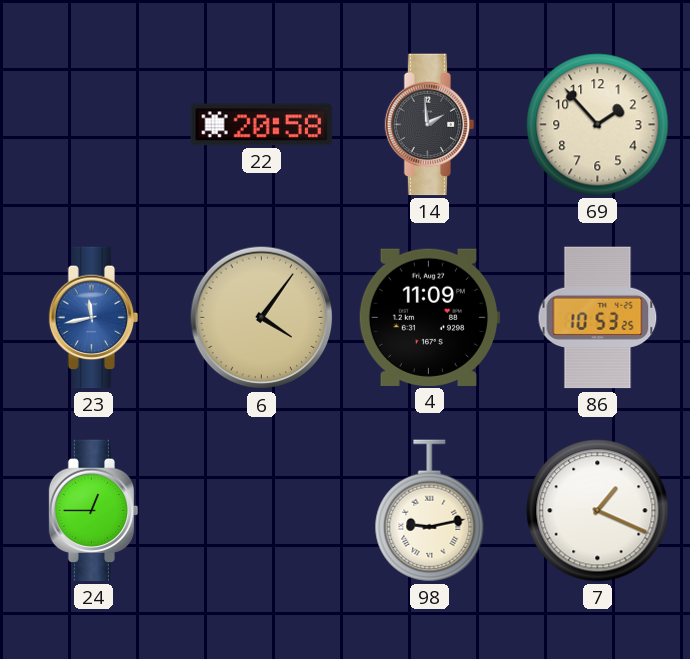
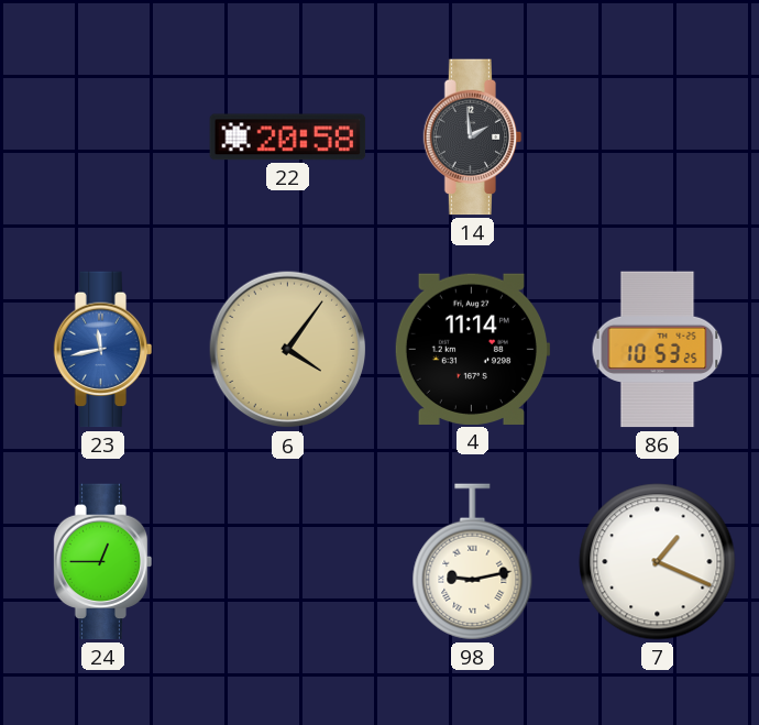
69: 1:53 -> none (598, 125)
4: 11:09 -> 11:14 (472, 349)
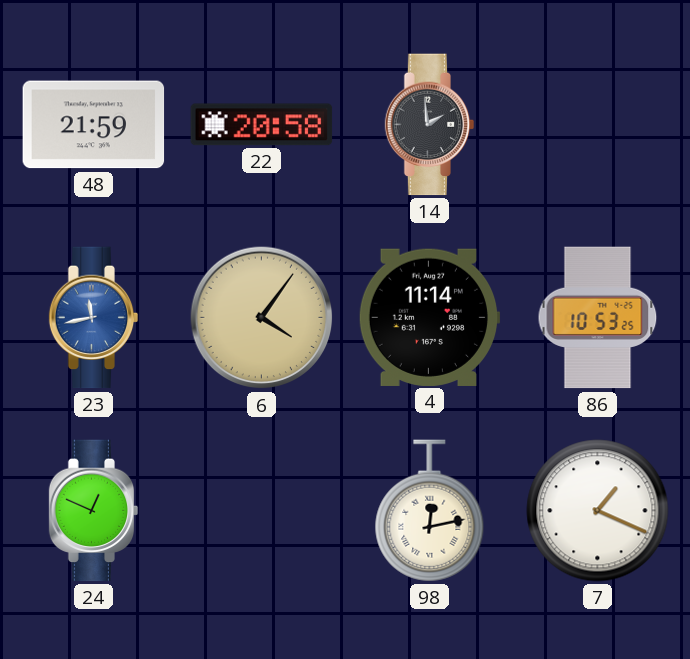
48: none -> 21:59 (94, 125)
24: 12:45 -> 12:49 (94, 511)
98: 9:13 -> 12:13 (430, 511)
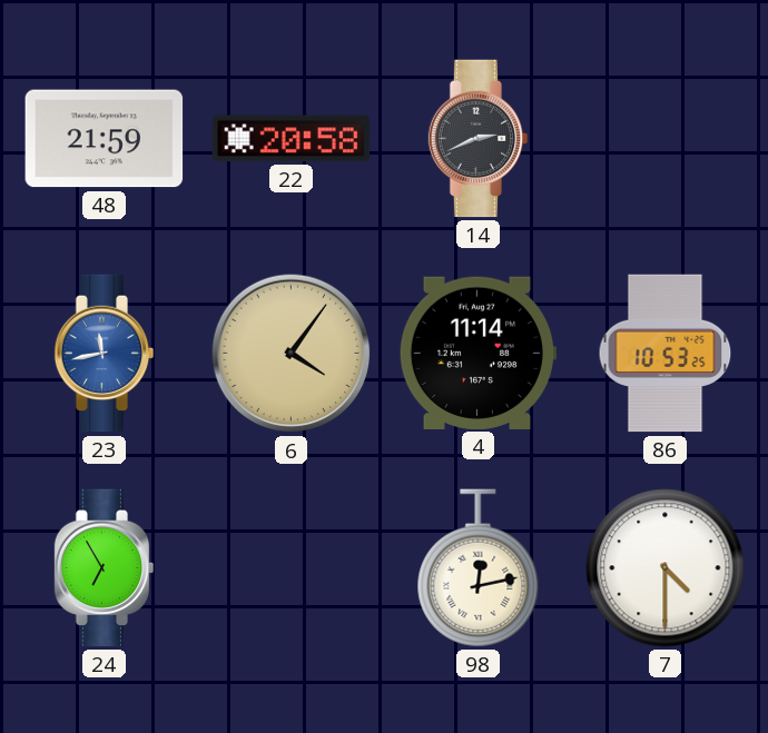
14: 1:59 -> 2:41 (479, 139)
24: 12:49 -> 6:55 (105, 568)
7: 1:19 -> 4:30 (666, 568)
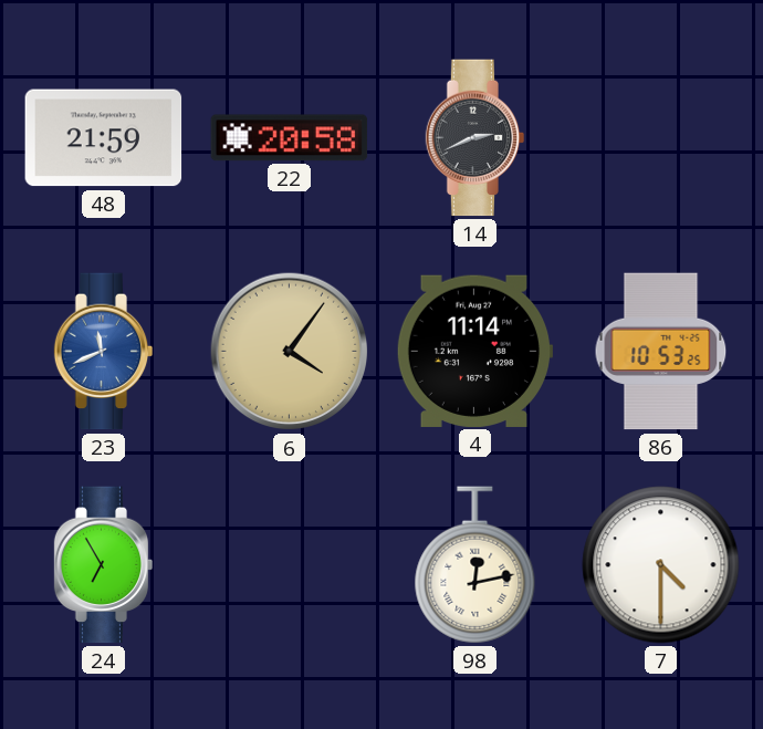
23: 11:43 -> 11:41 (104, 352)
